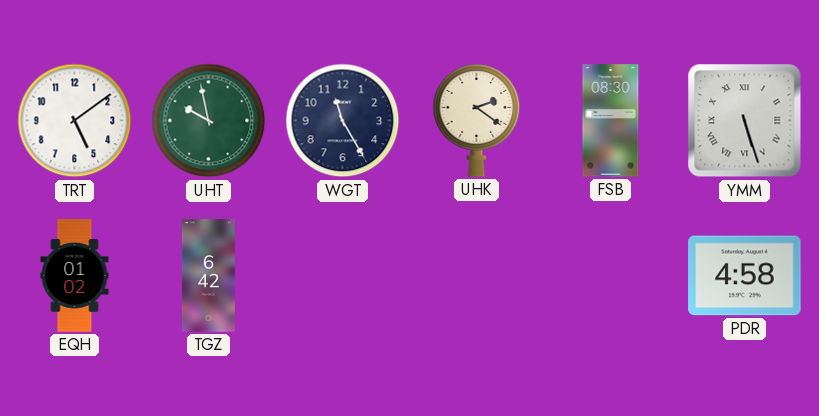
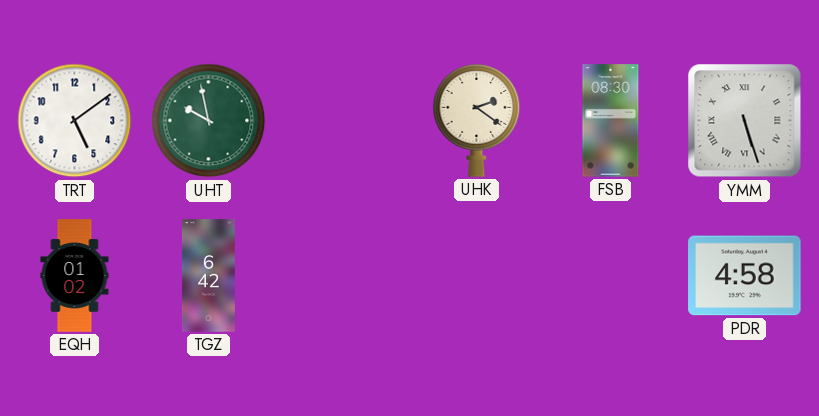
WGT: 11:25 -> none (343, 121)
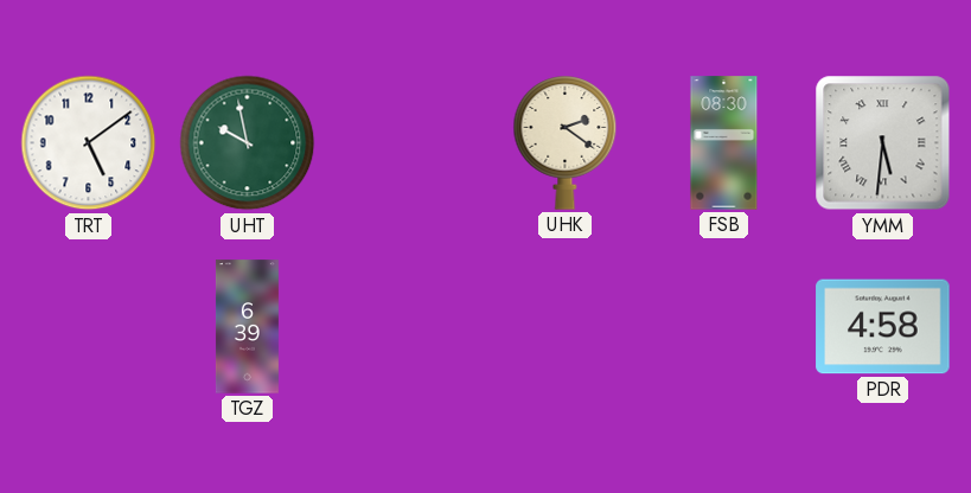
YMM: 5:27 -> 5:31 (883, 143)
EQH: 01:02 -> none (75, 276)
TGZ: 6:42 -> 6:39 (247, 327)
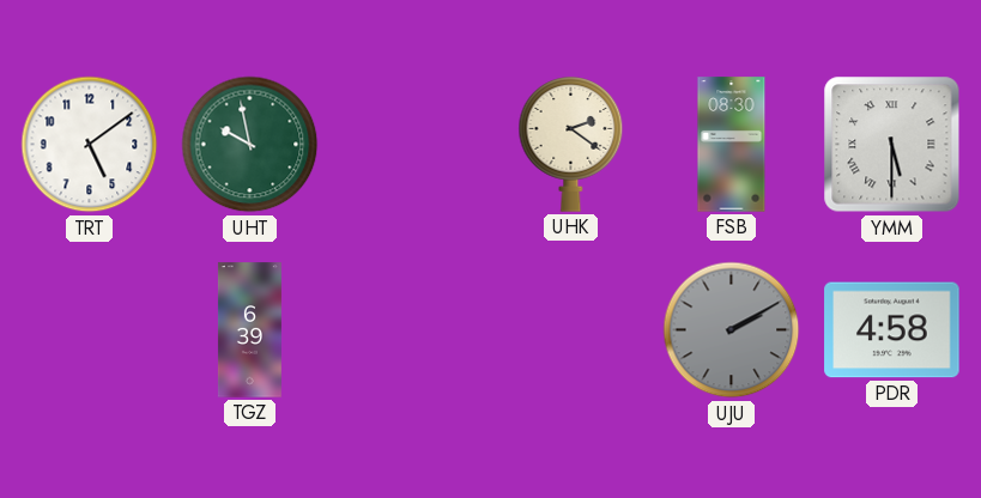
YMM: 5:31 -> 5:30 (892, 145)
UJU: none -> 2:10 (732, 330)
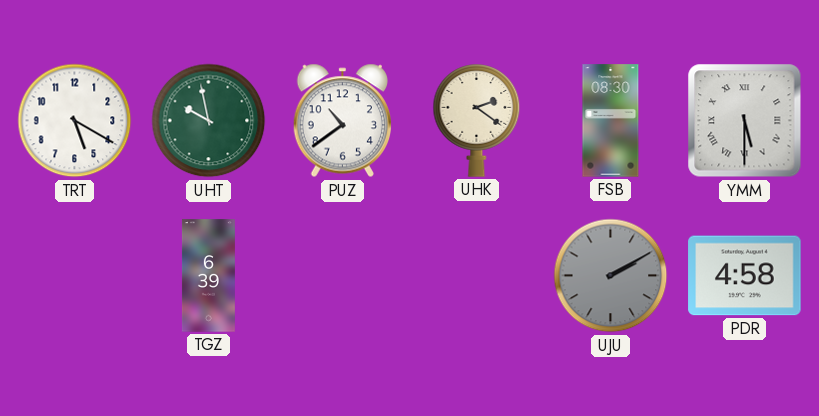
TRT: 5:09 -> 5:20 (75, 121)
PUZ: none -> 10:39 (342, 121)
